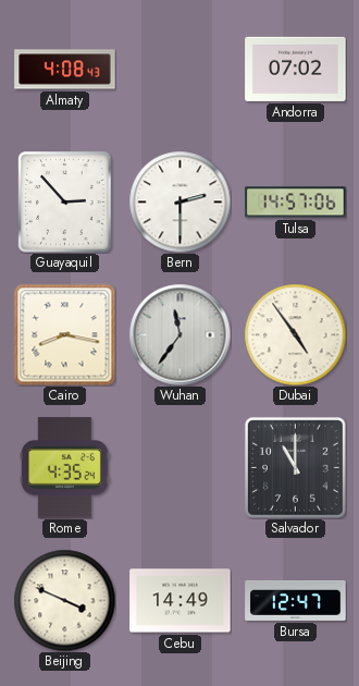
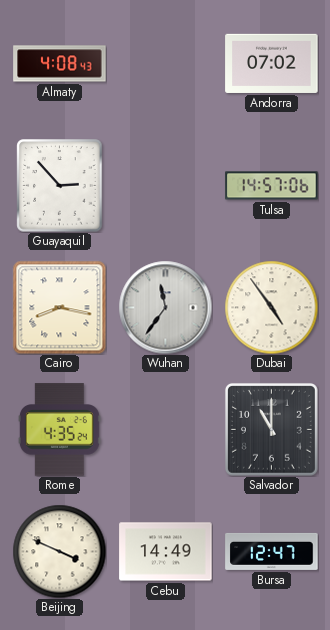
Bern: 2:30 -> none (179, 201)
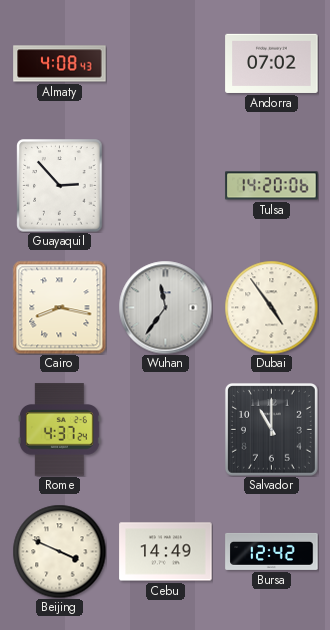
Tulsa: 14:57 -> 14:20 (272, 186)
Rome: 4:35 -> 4:37 (59, 430)
Bursa: 12:47 -> 12:42 (272, 551)
